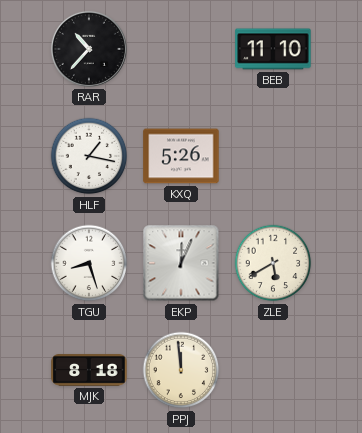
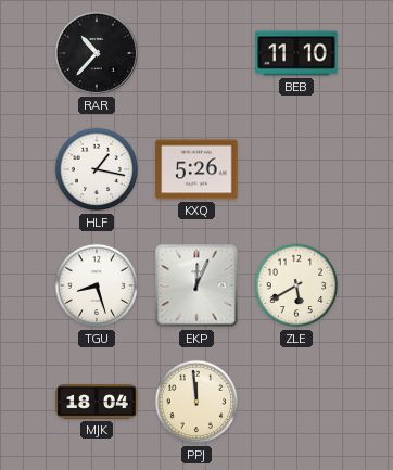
MJK: 8:18 -> 18:04 (97, 402)
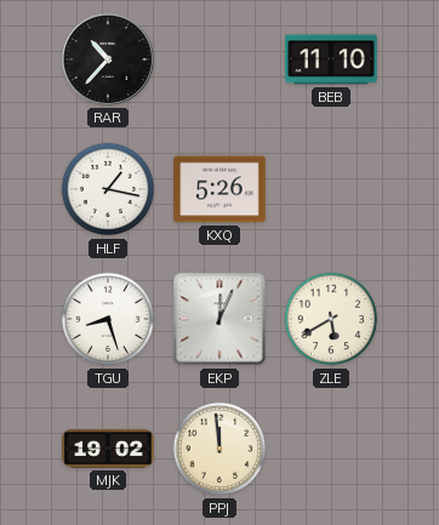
MJK: 18:04 -> 19:02 (108, 449)
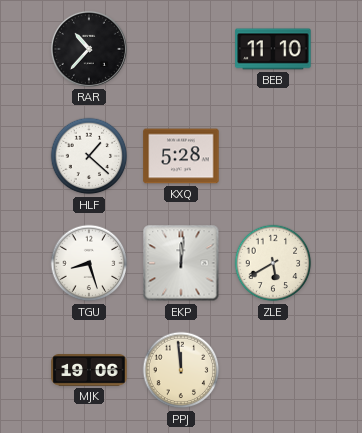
HLF: 1:17 -> 1:22 (89, 156)
KXQ: 5:26 -> 5:28 (181, 156)
EKP: 12:04 -> 12:01 (181, 263)
MJK: 19:02 -> 19:06 (89, 370)
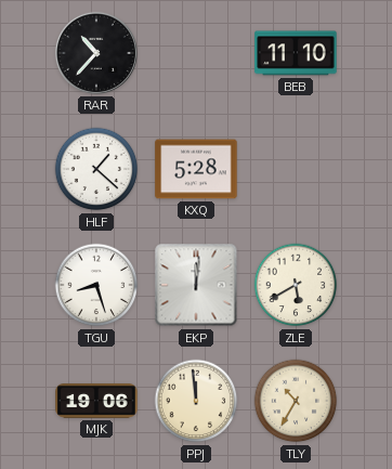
TLY: none -> 10:35 (296, 401)
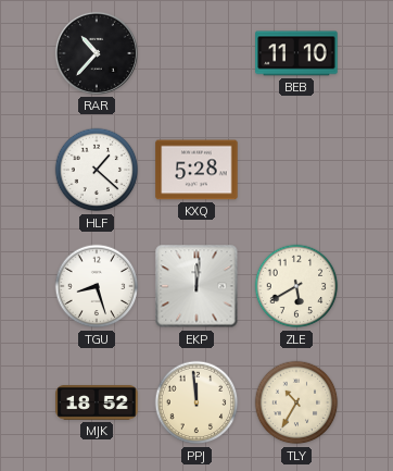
MJK: 19:06 -> 18:52 (97, 402)
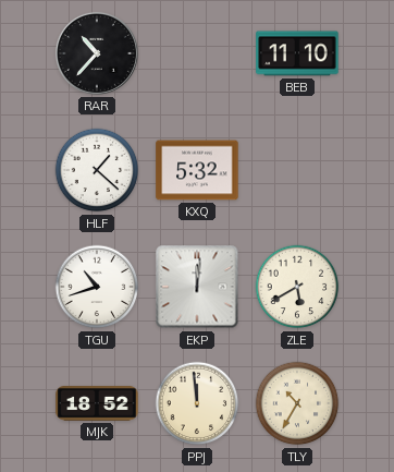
KXQ: 5:28 -> 5:32 (197, 170)
TGU: 8:27 -> 10:42 (97, 287)
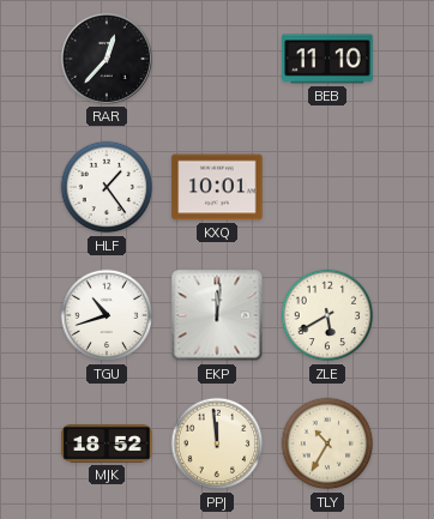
RAR: 10:37 -> 12:37 (107, 59)
HLF: 1:22 -> 1:24 (107, 187)
KXQ: 5:32 -> 10:01 (217, 187)
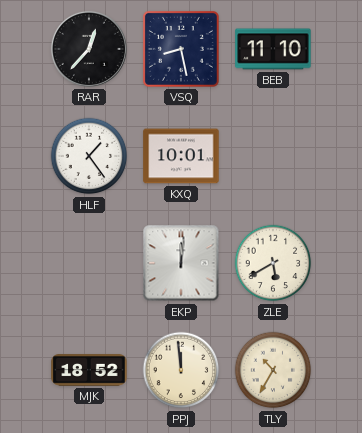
VSQ: none -> 8:28 (181, 49)
TGU: 10:42 -> none (107, 315)
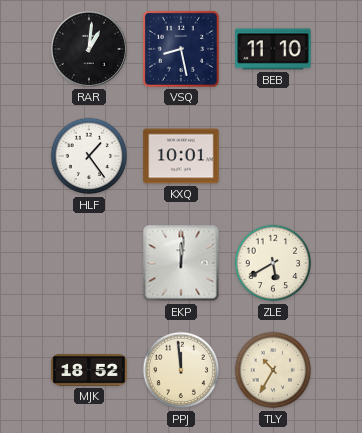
RAR: 12:37 -> 1:01 (89, 49)
